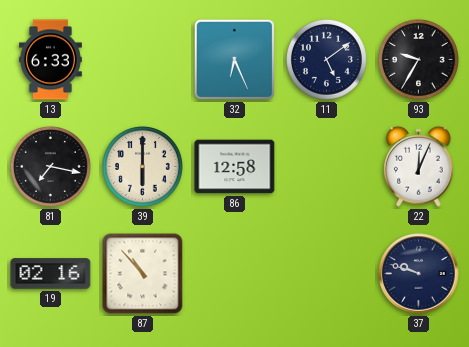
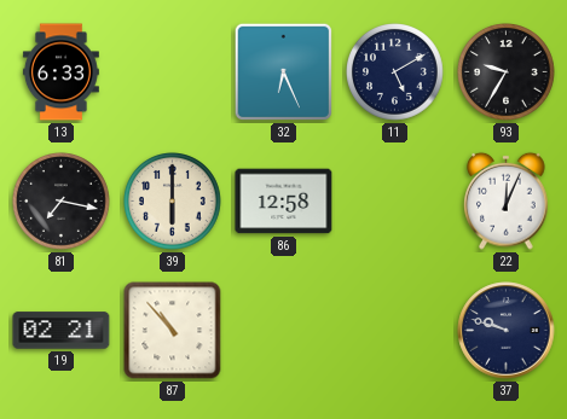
11: 5:09 -> 5:10 (395, 72)
19: 02:16 -> 02:21 (62, 331)
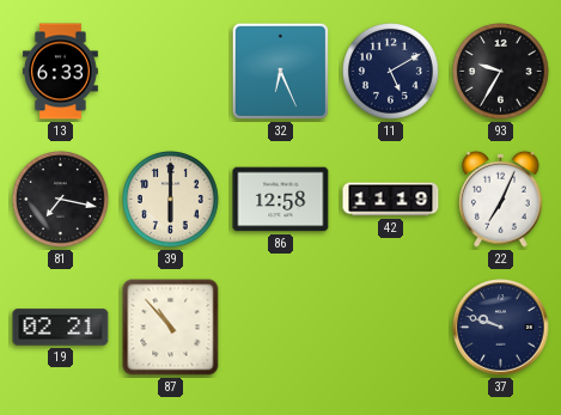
42: none -> 11:19 (391, 200)
22: 12:04 -> 7:04 (501, 199)
